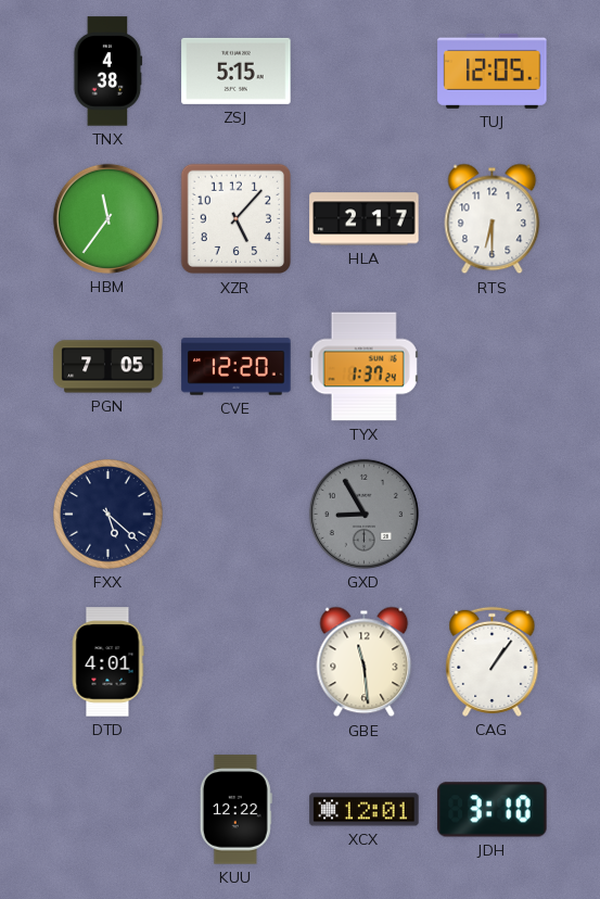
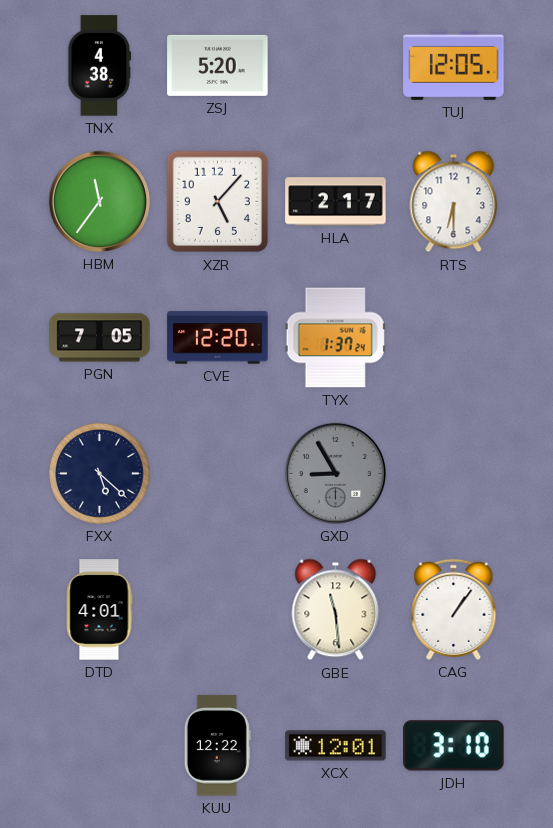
ZSJ: 5:15 -> 5:20 (218, 65)
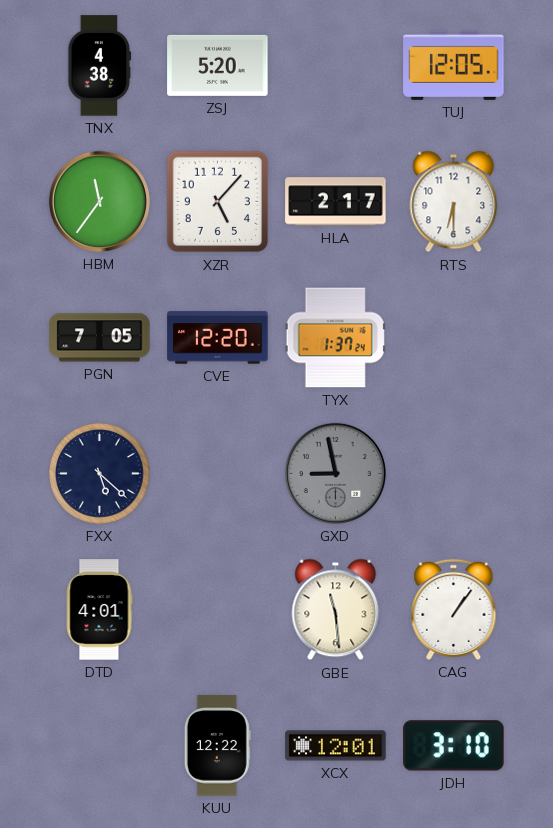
GXD: 8:55 -> 8:58 (335, 473)
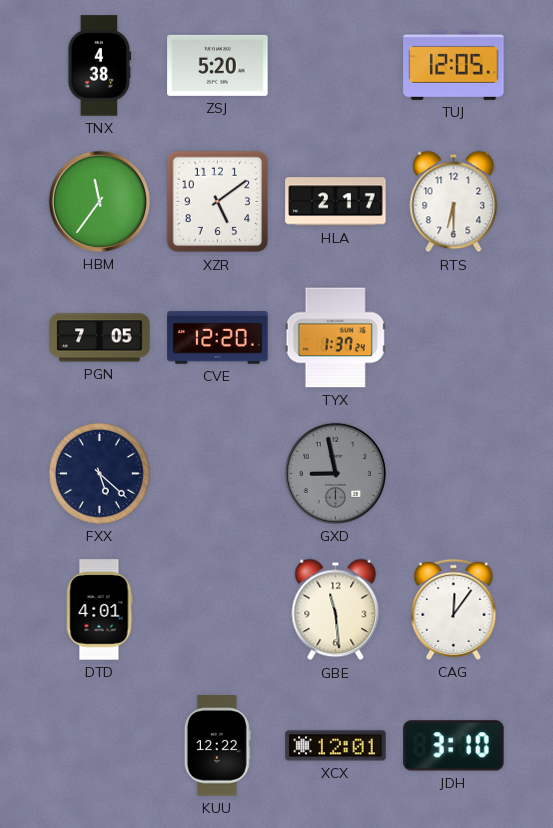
XZR: 5:07 -> 5:09 (218, 202)
CAG: 1:06 -> 12:06 (454, 609)
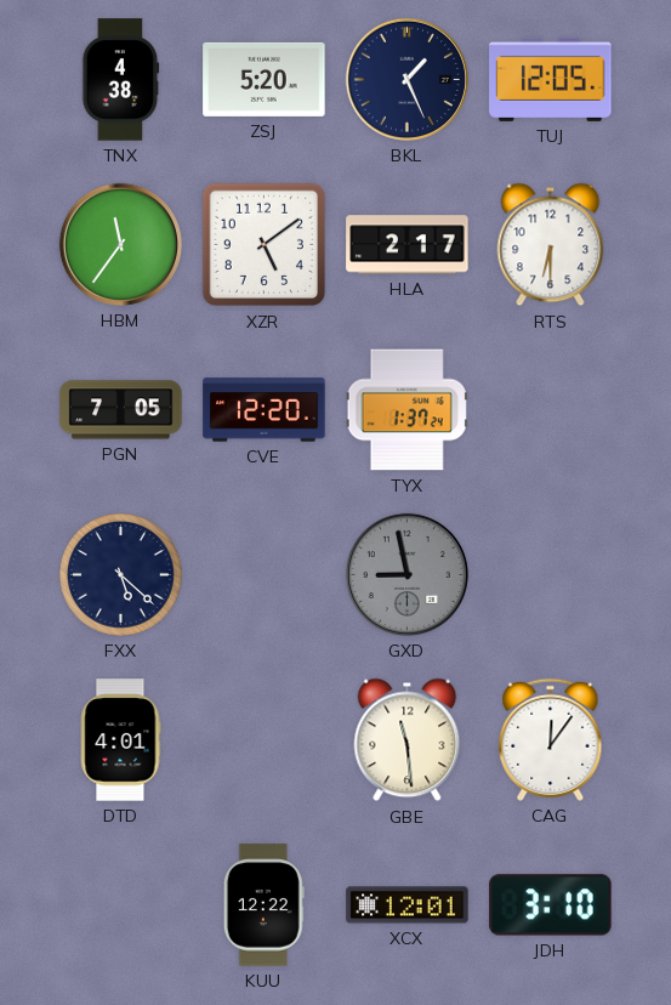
BKL: none -> 1:26 (406, 79)
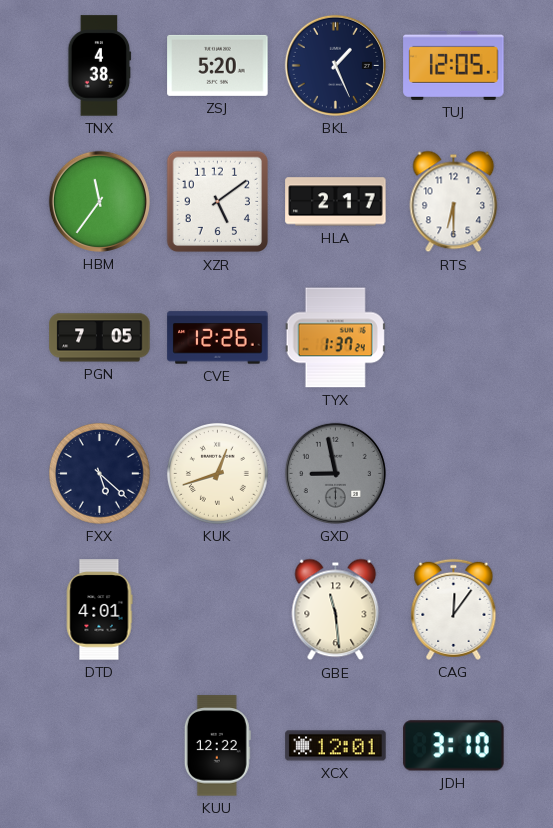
CVE: 12:20 -> 12:26 (218, 338)
KUK: none -> 12:42 (217, 473)
